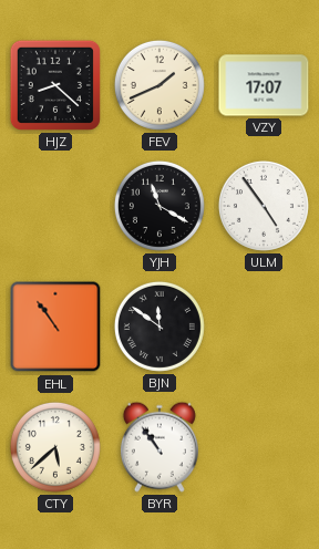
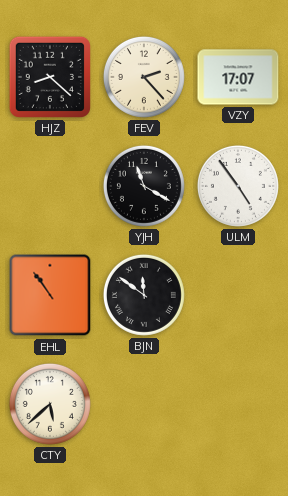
FEV: 1:41 -> 2:23 (144, 77)
BYR: 10:54 -> none (159, 447)
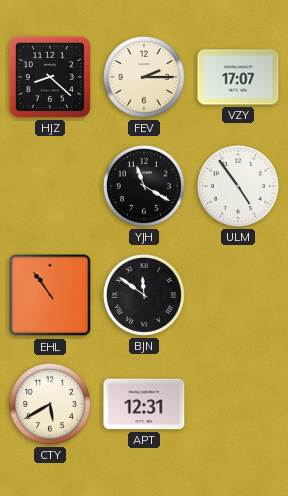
FEV: 2:23 -> 2:15 (144, 77)
CTY: 5:38 -> 5:40 (50, 404)
APT: none -> 12:31 (144, 404)
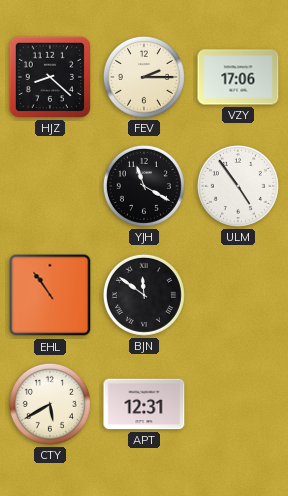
VZY: 17:07 -> 17:06 (238, 77)
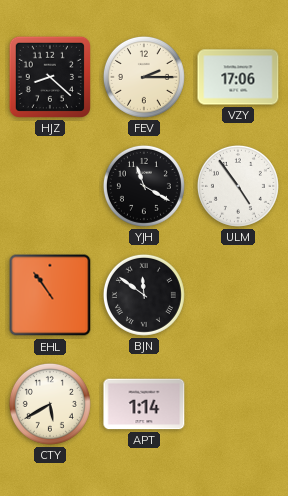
APT: 12:31 -> 1:14 (144, 404)
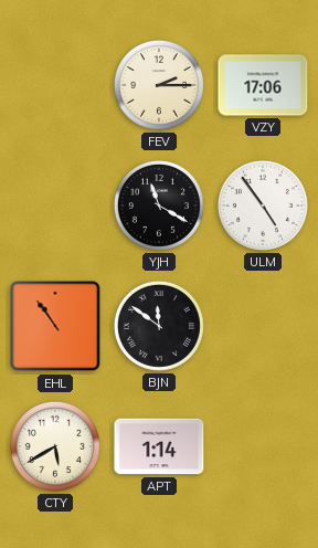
HJZ: 8:22 -> none (50, 77)
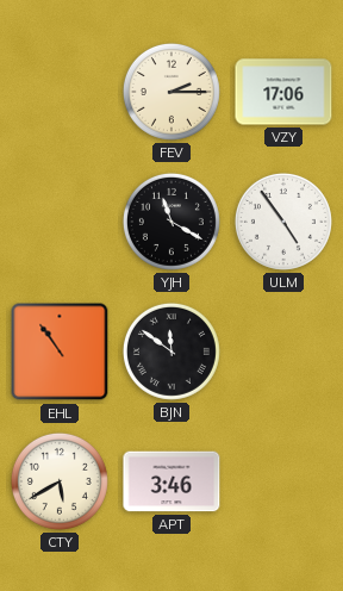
APT: 1:14 -> 3:46 (171, 481)
